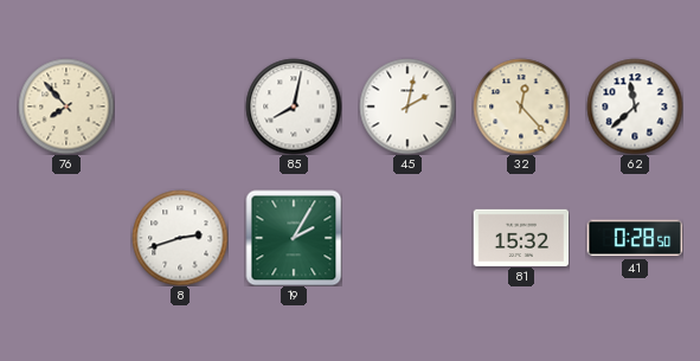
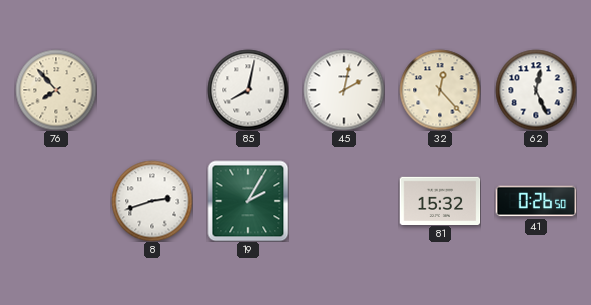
62: 11:38 -> 12:26 (536, 90)
41: 0:28 -> 0:26 (536, 201)
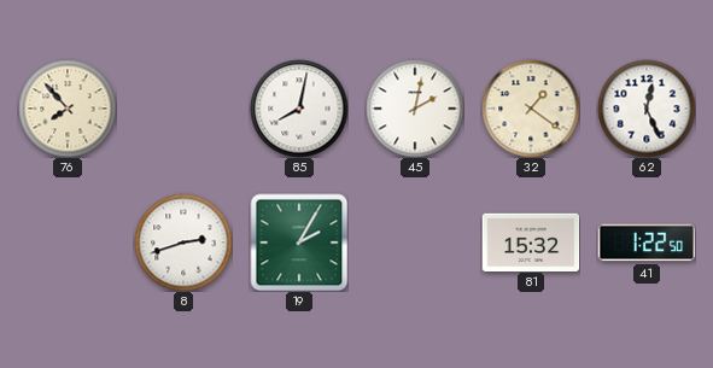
32: 12:23 -> 1:21 (531, 109)
41: 0:26 -> 1:22 (647, 243)
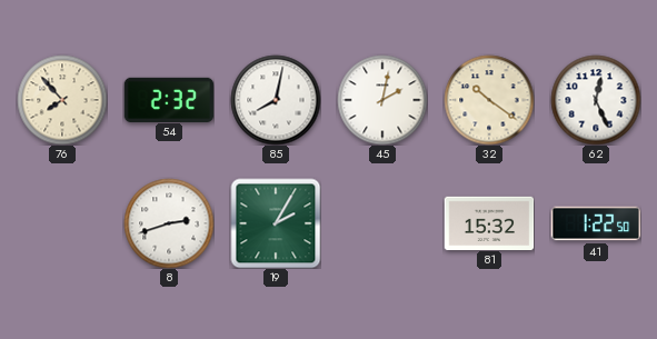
54: none -> 2:32 (169, 99)
32: 1:21 -> 10:21 (489, 100)
